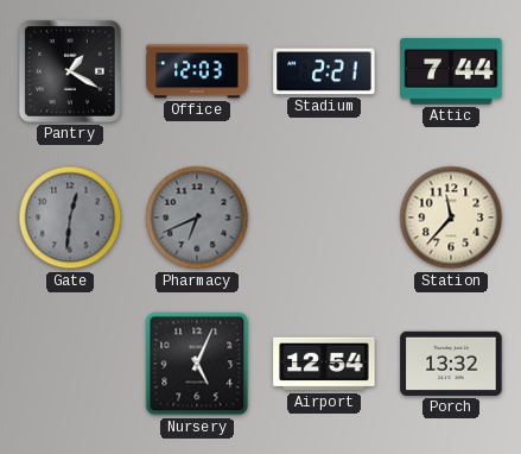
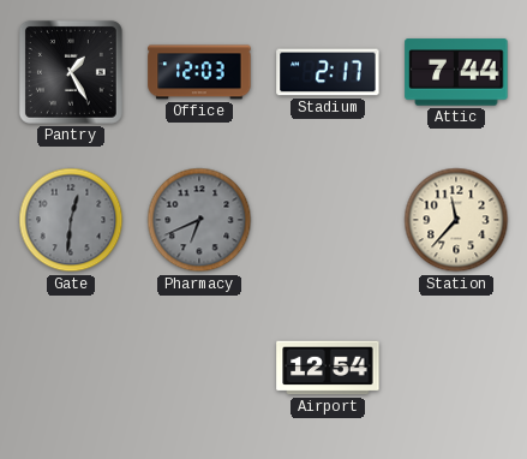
Pantry: 1:20 -> 1:25 (71, 72)
Stadium: 2:21 -> 2:17 (328, 72)
Nursery: 5:04 -> none (197, 364)
Porch: 13:32 -> none (451, 364)
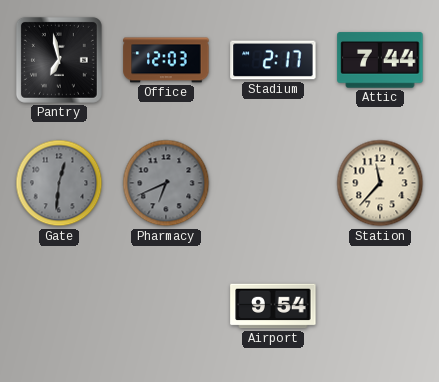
Pantry: 1:25 -> 6:58 (59, 60)
Airport: 12:54 -> 9:54 (273, 306)
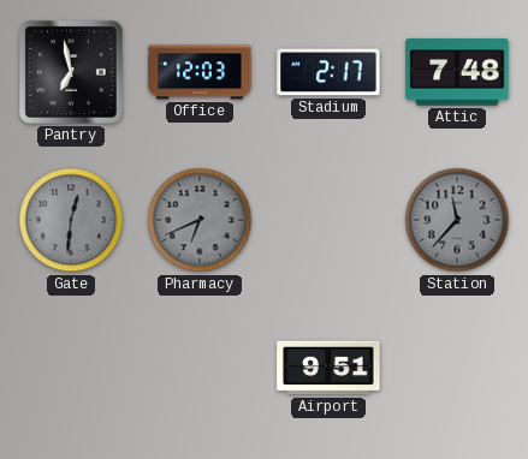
Attic: 7:44 -> 7:48 (457, 72)
Station dial: cream -> grey (457, 220)
Airport: 9:54 -> 9:51 (328, 368)
